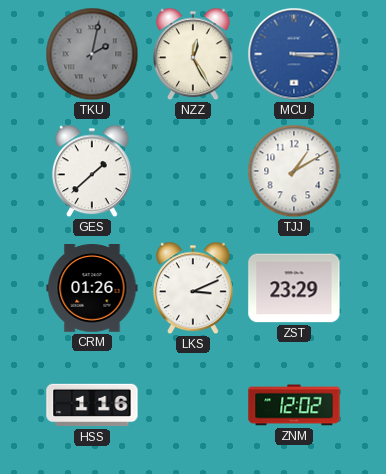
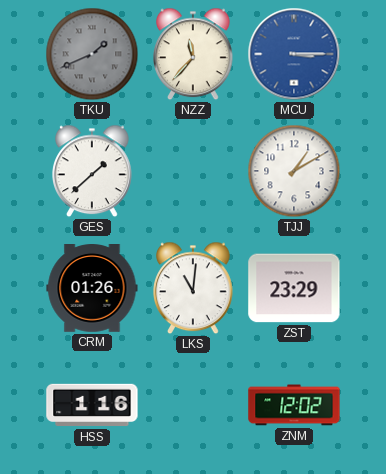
TKU: 2:02 -> 1:41 (92, 54)
NZZ: 12:25 -> 11:37 (194, 54)
LKS: 3:11 -> 11:01 (194, 288)
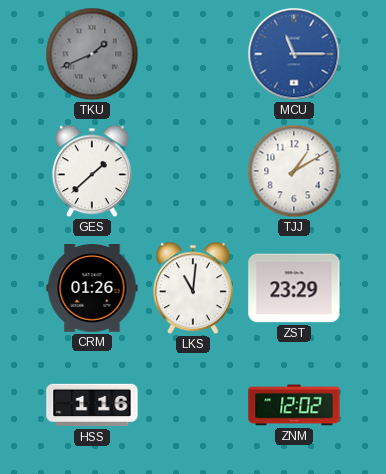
NZZ: 11:37 -> none (194, 54)
MCU: 3:15 -> 11:15 (294, 54)
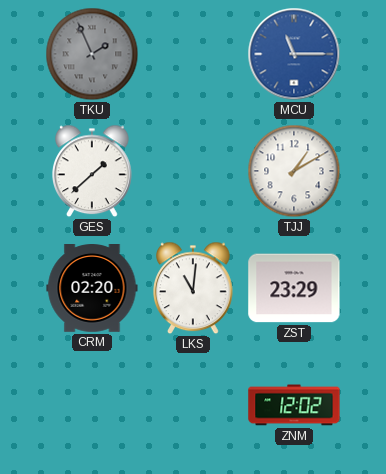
TKU: 1:41 -> 1:56 (92, 54)
CRM: 01:26 -> 02:20 (92, 289)
HSS: 1:16 -> none (92, 405)
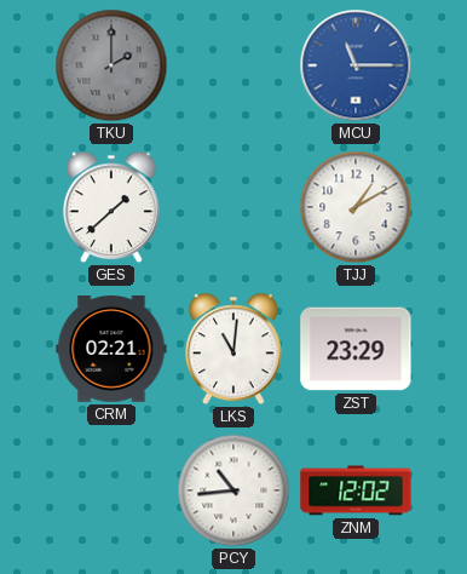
TKU: 1:56 -> 2:00 (111, 65)
CRM: 02:20 -> 02:21 (111, 350)
PCY: none -> 10:44 (234, 490)
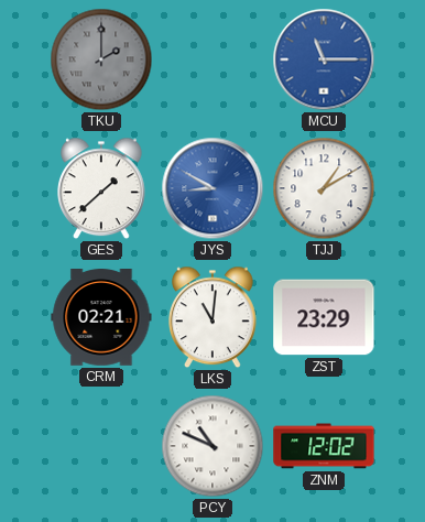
JYS: none -> 8:50 (212, 188)
PCY: 10:44 -> 10:49 (212, 446)
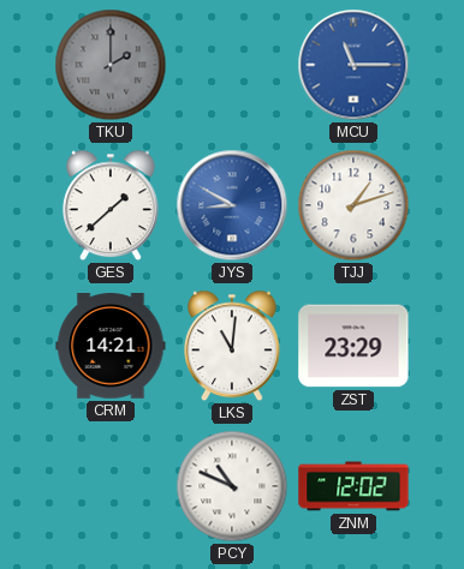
TJJ: 1:10 -> 1:12 (353, 205)
CRM: 02:21 -> 14:21 (111, 347)
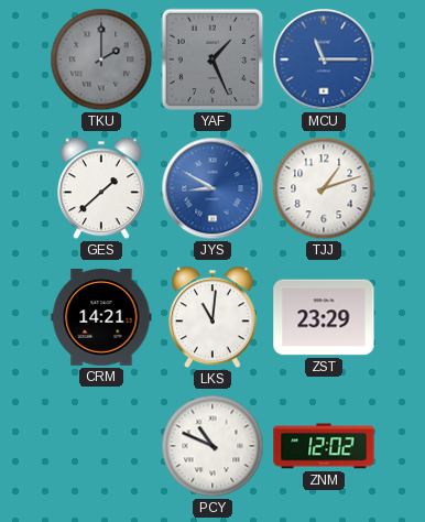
YAF: none -> 1:26 (212, 59)
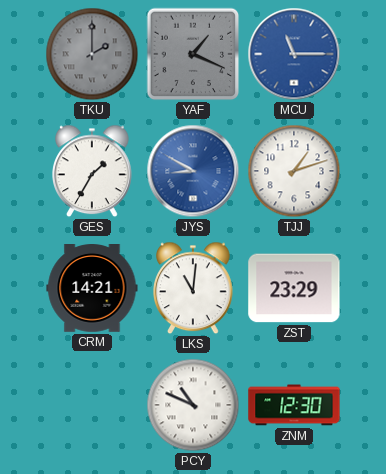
YAF: 1:26 -> 1:19 (193, 54)
GES: 1:38 -> 1:35 (93, 171)
ZNM: 12:02 -> 12:30 (294, 405)
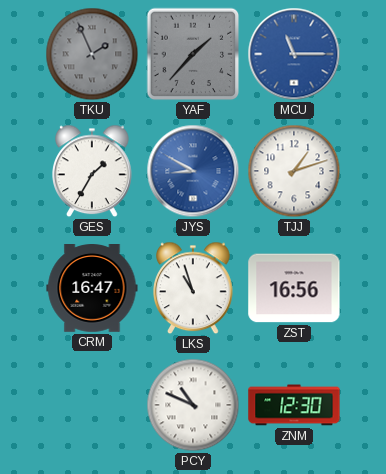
TKU: 2:00 -> 1:56 (92, 54)
YAF: 1:19 -> 1:37 (193, 54)
CRM: 14:21 -> 16:47 (92, 289)
LKS: 11:01 -> 10:57 (194, 288)
ZST: 23:29 -> 16:56 (294, 288)
